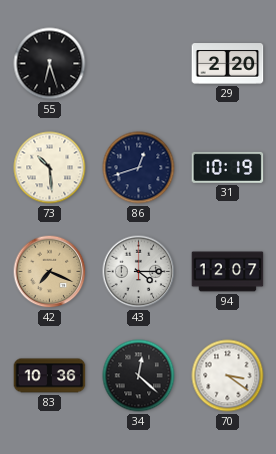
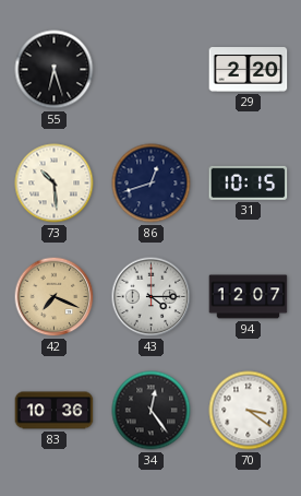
31: 10:19 -> 10:15 (249, 182)
34: 12:22 -> 12:24 (152, 411)
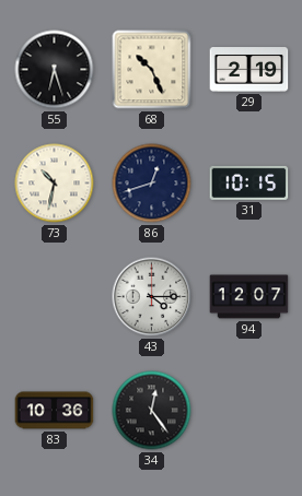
68: none -> 10:26 (152, 70)
29: 2:20 -> 2:19 (249, 70)
73: 10:29 -> 10:32 (55, 184)
42: 7:19 -> none (55, 297)
70: 3:21 -> none (249, 411)
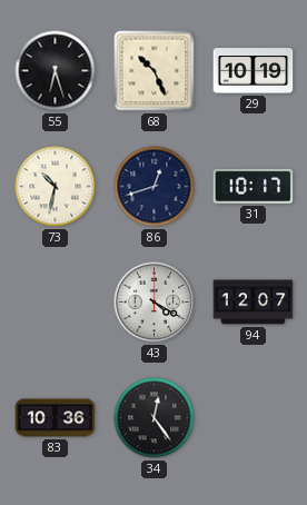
29: 2:19 -> 10:19 (254, 71)
31: 10:15 -> 10:17 (254, 186)
43: 4:15 -> 4:20 (155, 303)
